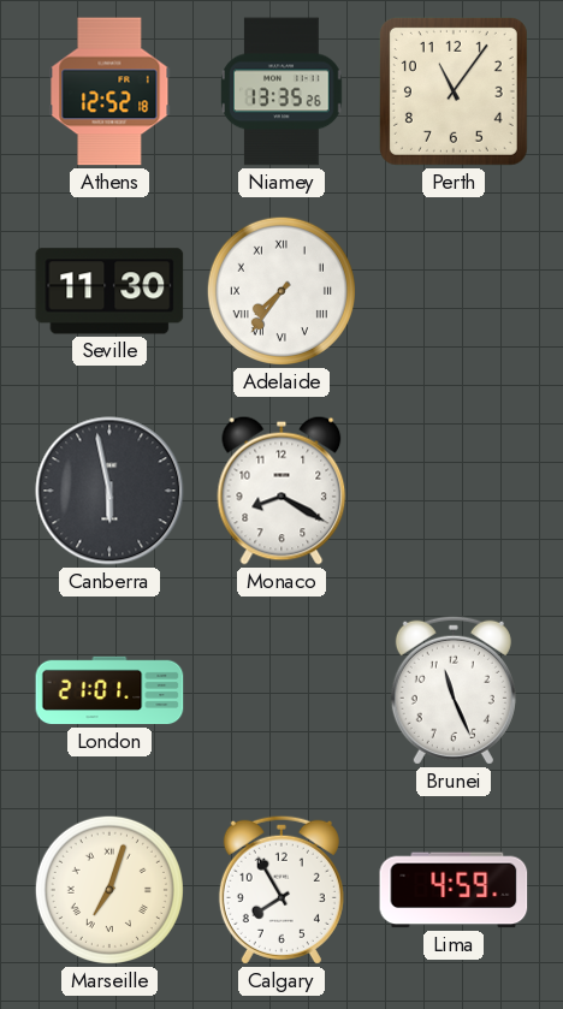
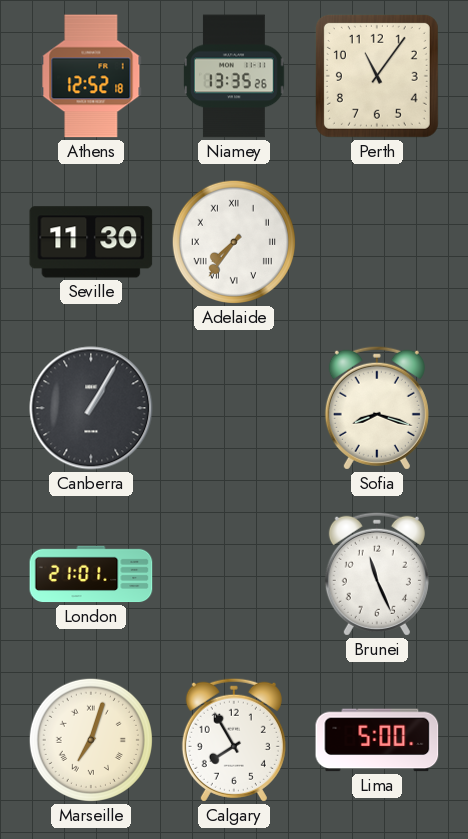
Canberra: 5:58 -> 1:05 (91, 408)
Monaco: 8:20 -> none (281, 491)
Sofia: none -> 8:18 (377, 408)
Lima: 4:59 -> 5:00 (377, 740)
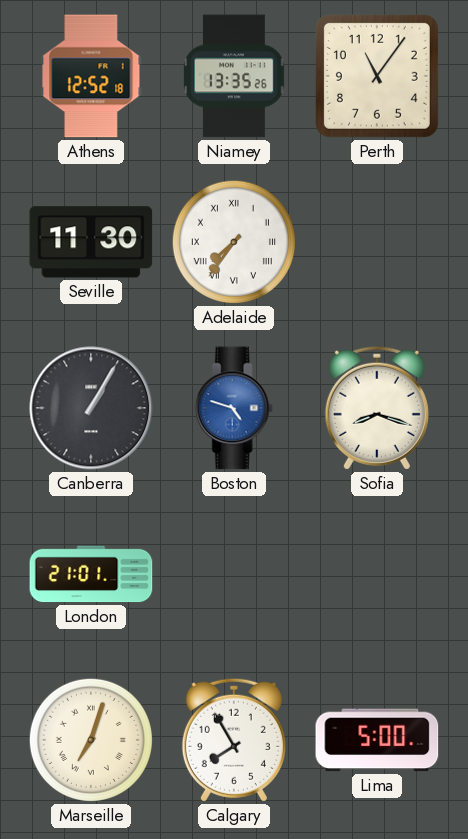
Boston: none -> 4:48 (234, 408)
Brunei: 11:26 -> none (377, 574)
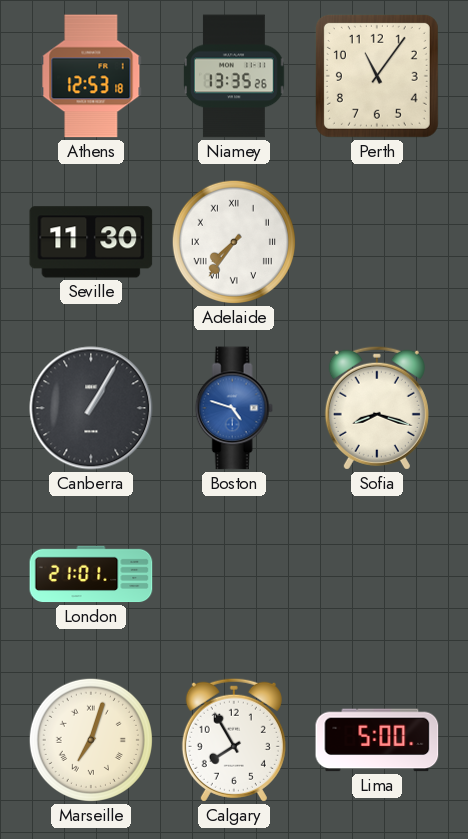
Athens: 12:52 -> 12:53 (91, 76)
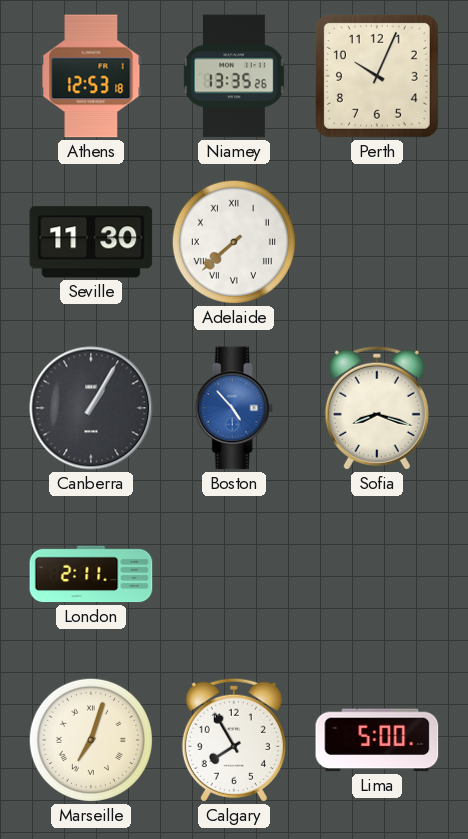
Perth: 11:06 -> 10:04 (377, 76)
Adelaide: 7:36 -> 7:38 (234, 242)
Boston: 4:48 -> 4:53 (234, 408)
London: 21:01 -> 2:11 (91, 574)
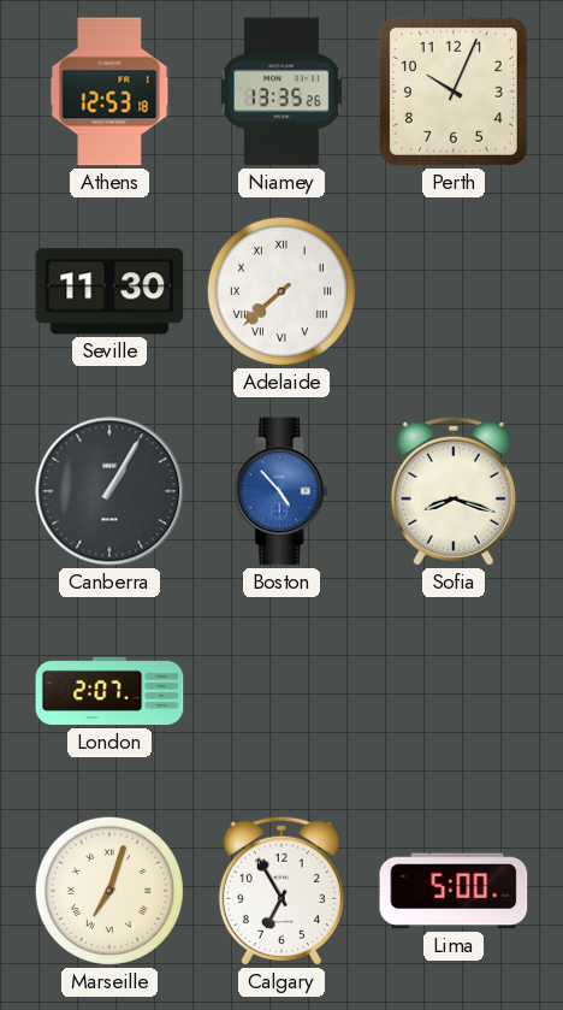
London: 2:11 -> 2:07 (109, 691)
Calgary: 7:55 -> 6:55 (281, 891)
